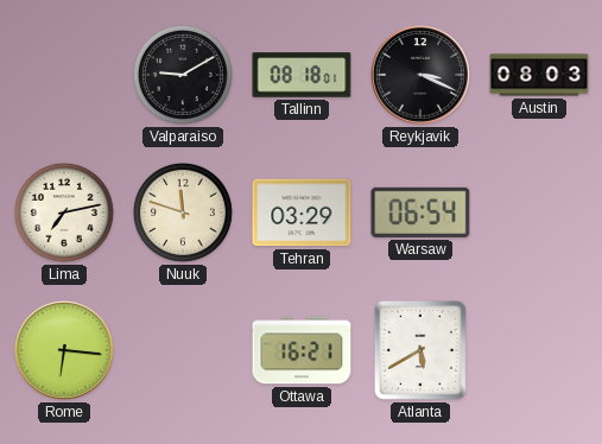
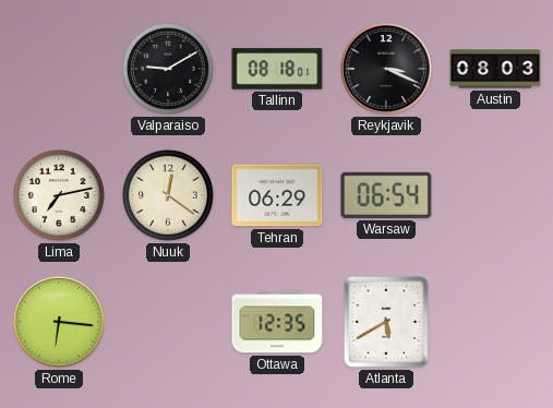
Nuuk: 11:48 -> 12:21 (168, 195)
Tehran: 03:29 -> 06:29 (277, 195)
Ottawa: 16:21 -> 12:35 (277, 322)
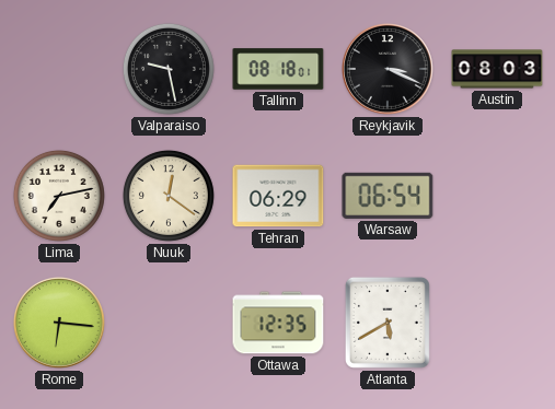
Valparaiso: 9:10 -> 9:28 (169, 69)
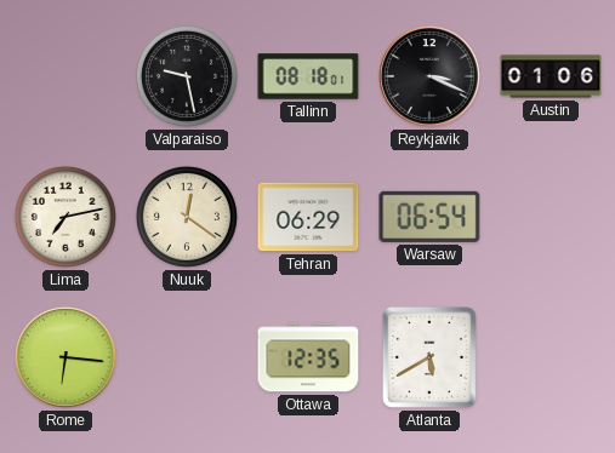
Austin: 08:03 -> 01:06 (551, 76)
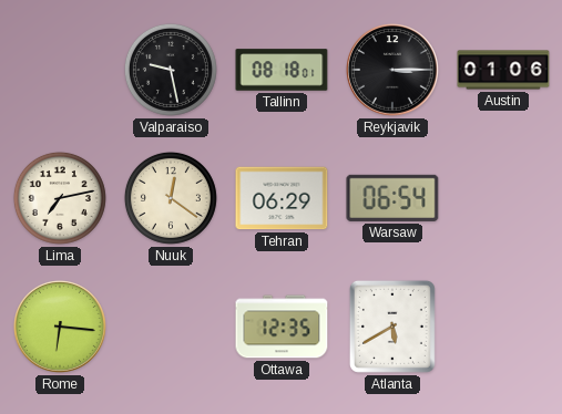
Reykjavik: 3:19 -> 3:15 (394, 71)
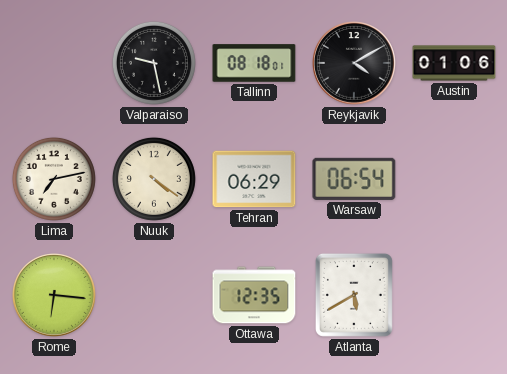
Reykjavik: 3:15 -> 4:10 (355, 64)
Nuuk: 12:21 -> 4:21 (154, 179)
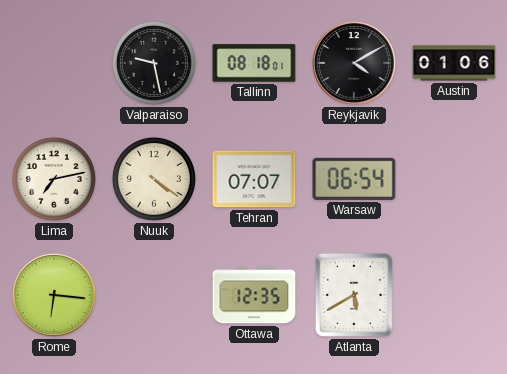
Tehran: 06:29 -> 07:07 (254, 179)
